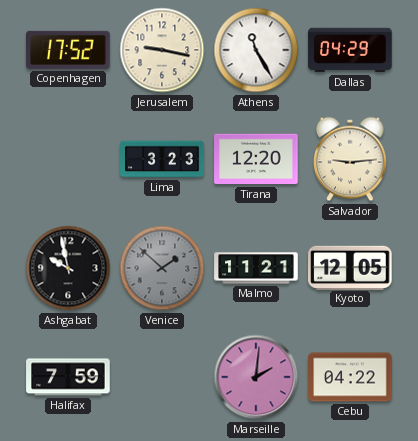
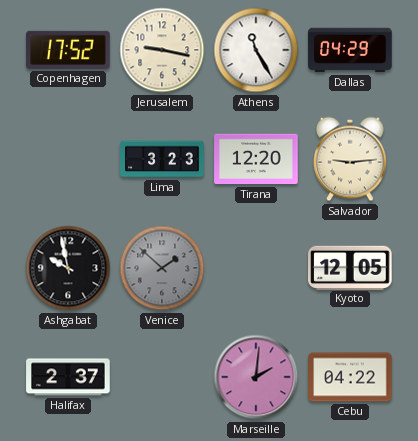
Malmo: 11:21 -> none (256, 268)
Halifax: 7:59 -> 2:37 (68, 377)
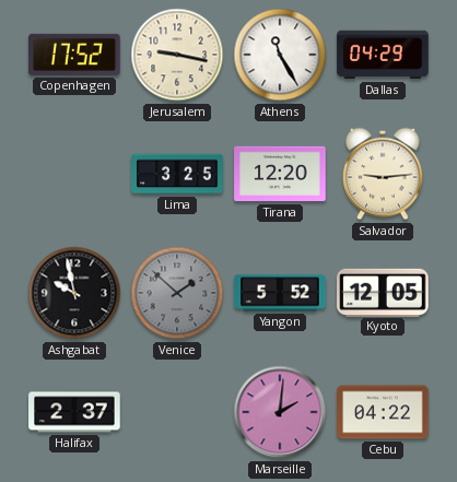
Lima: 3:23 -> 3:25 (177, 174)
Yangon: none -> 5:52 (280, 293)
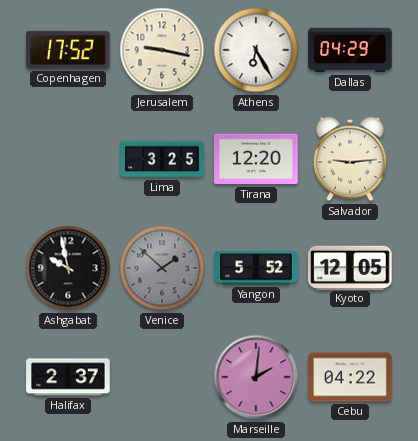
Athens: 11:25 -> 6:25 (256, 50)
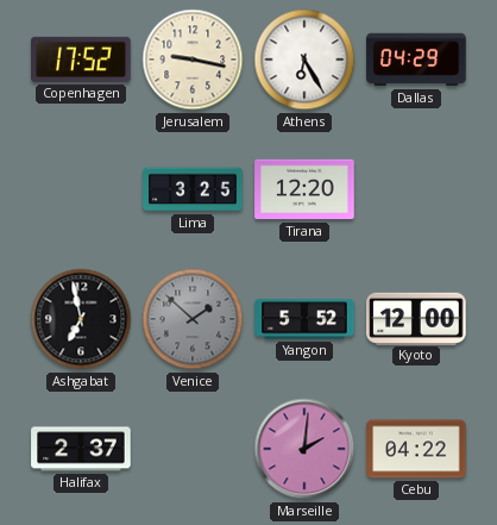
Salvador: 9:14 -> none (350, 159)
Ashgabat: 9:58 -> 6:58 (81, 319)
Kyoto: 12:05 -> 12:00 (416, 318)
